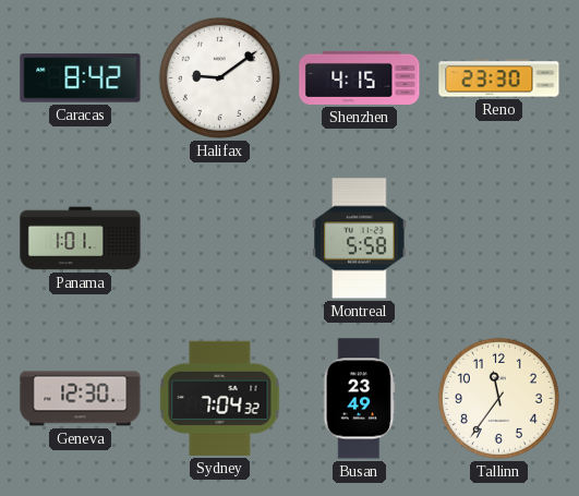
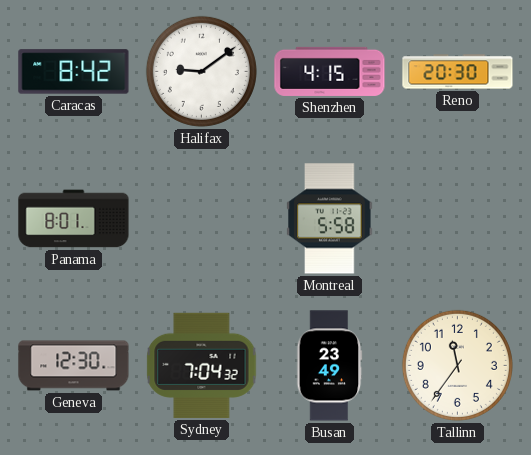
Reno: 23:30 -> 20:30 (458, 72)
Panama: 1:01 -> 8:01 (74, 219)
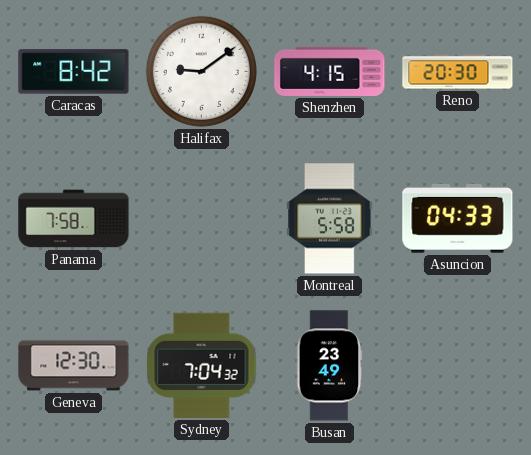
Panama: 8:01 -> 7:58 (74, 219)
Asuncion: none -> 04:33 (458, 218)
Tallinn: 11:36 -> none (457, 365)
